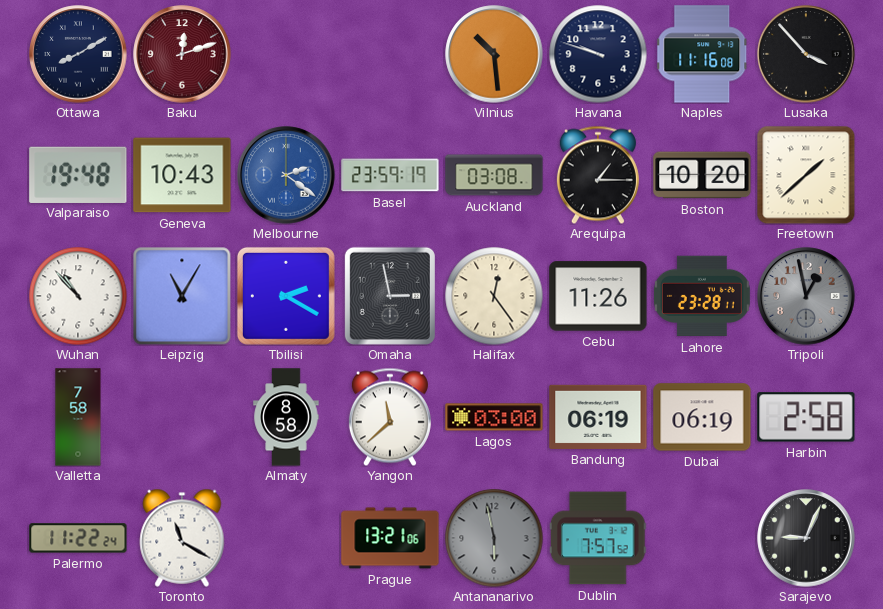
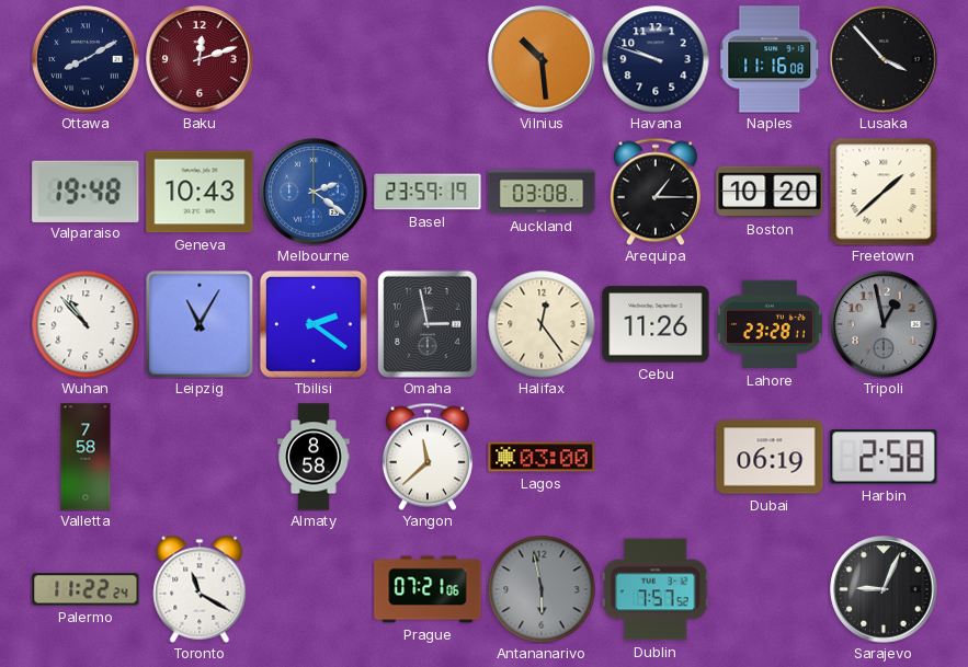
Tbilisi: 2:20 -> 2:21 (314, 324)
Bandung: 06:19 -> none (598, 417)
Prague: 13:21 -> 07:21 (428, 589)
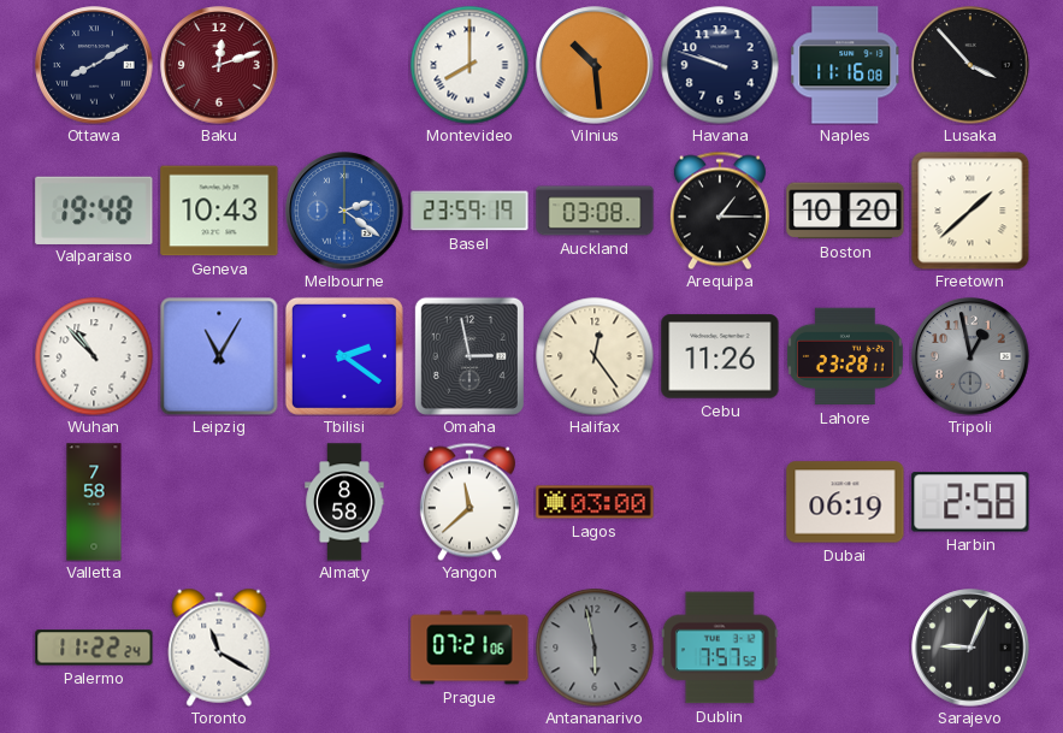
Montevideo: none -> 8:00 (470, 65)
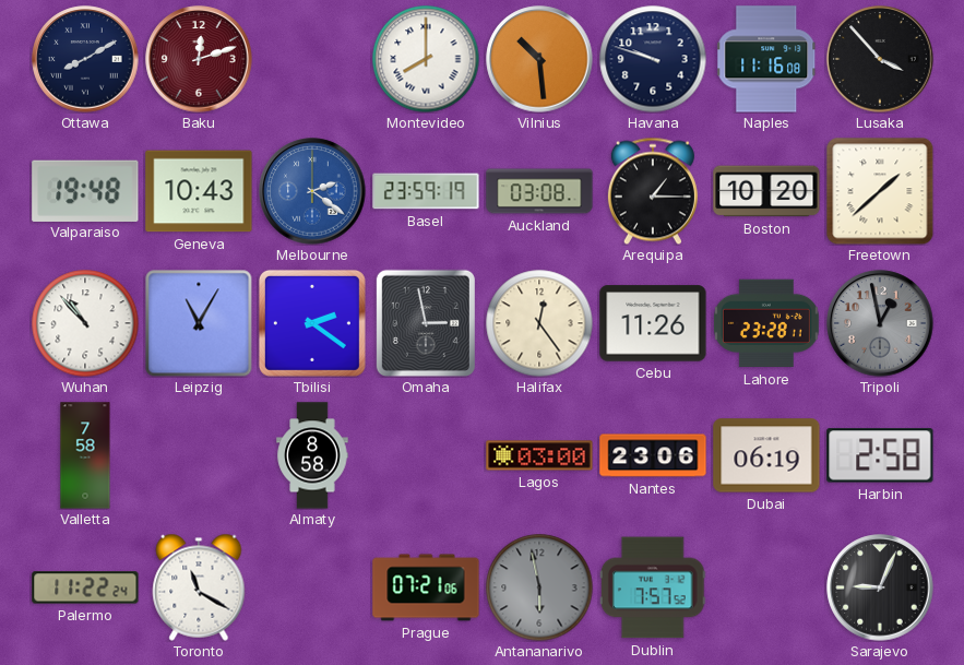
Yangon: 11:38 -> none (470, 502)
Nantes: none -> 23:06 (653, 455)
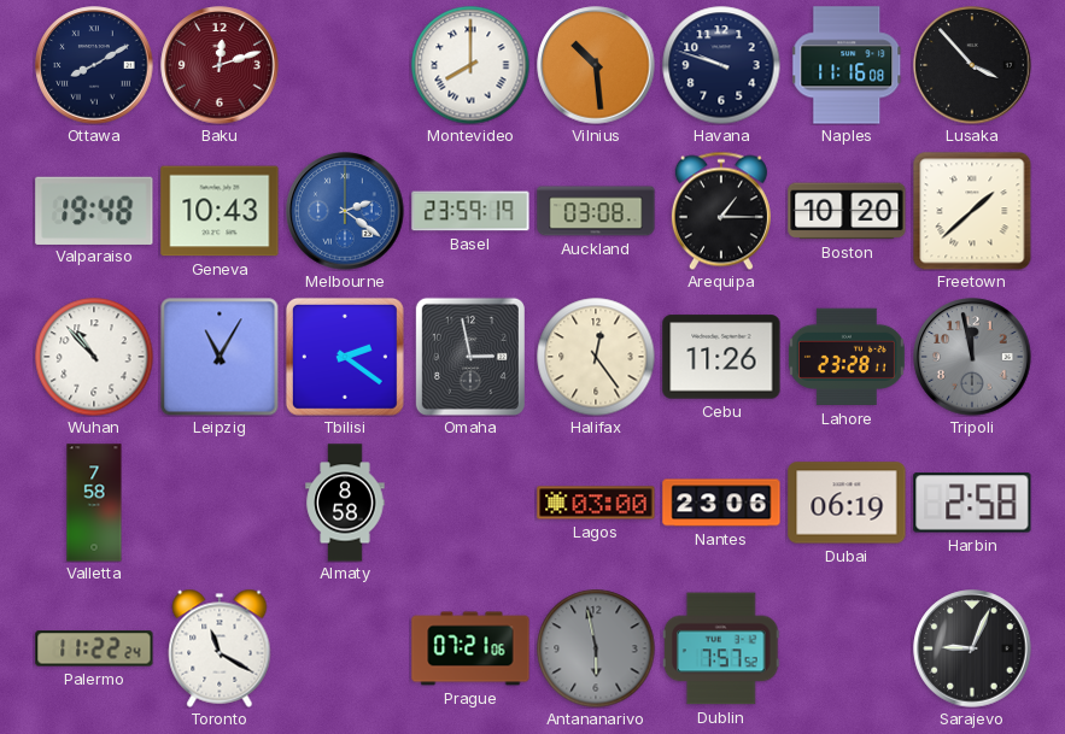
Tripoli: 12:58 -> 11:58 (972, 357)
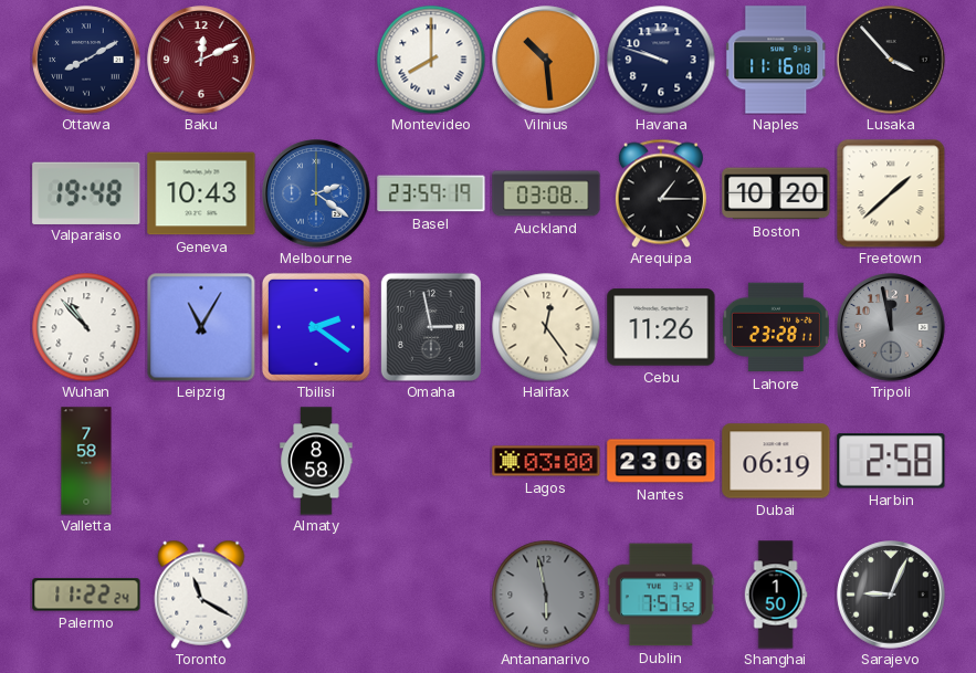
Baku: 12:12 -> 12:11 (201, 60)
Prague: 07:21 -> none (470, 648)
Shanghai: none -> 1:50 (776, 595)
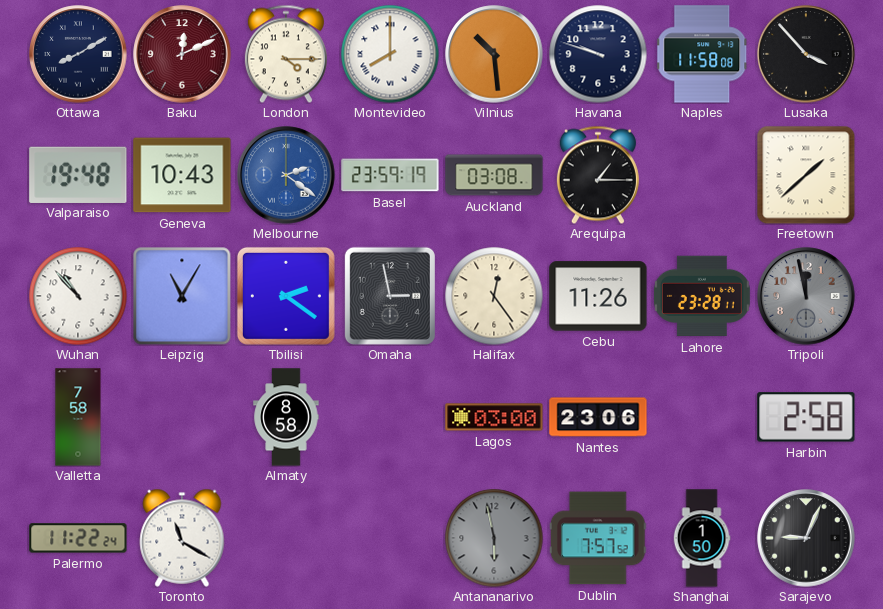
London: none -> 4:15 (286, 54)
Naples: 11:16 -> 11:58 (703, 54)
Boston: 10:20 -> none (776, 193)
Dubai: 06:19 -> none (776, 461)
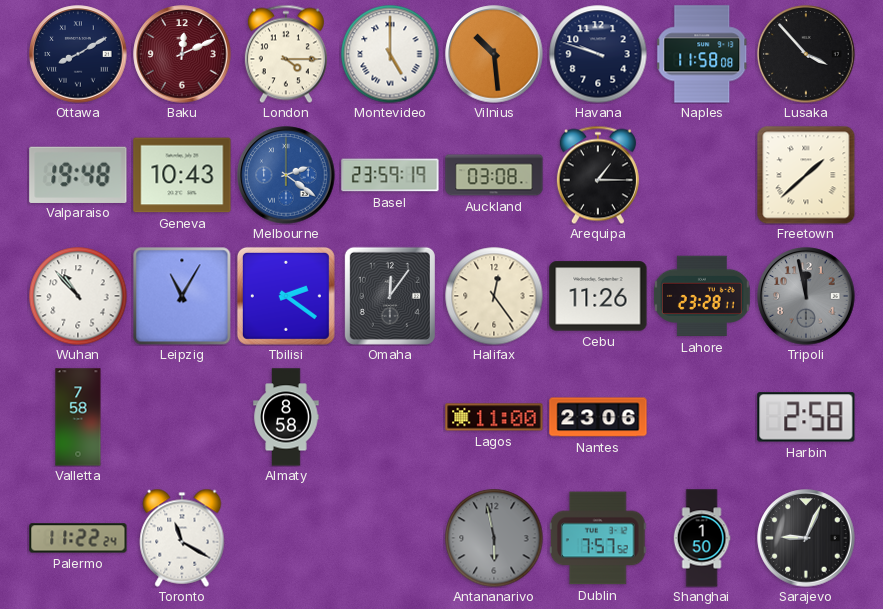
Montevideo: 8:00 -> 5:00 (390, 54)
Omaha: 2:58 -> 12:06 (390, 296)
Lagos: 03:00 -> 11:00 (494, 417)
